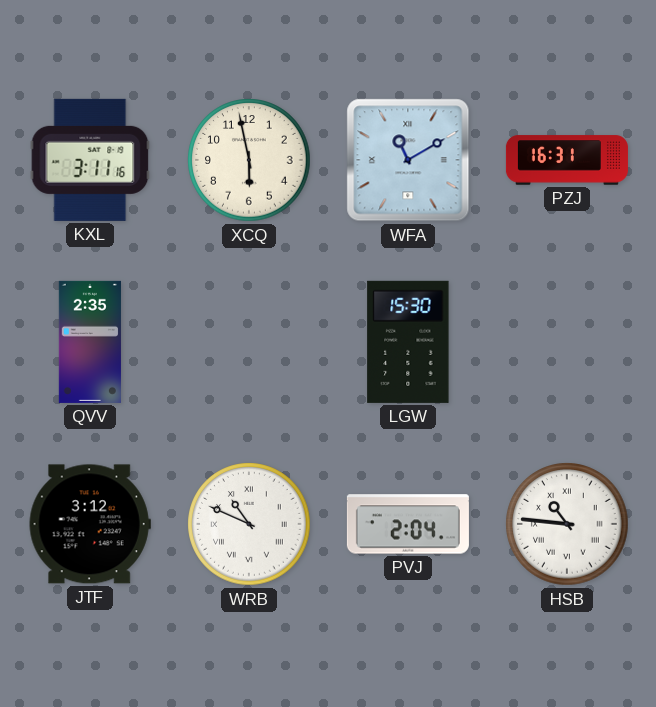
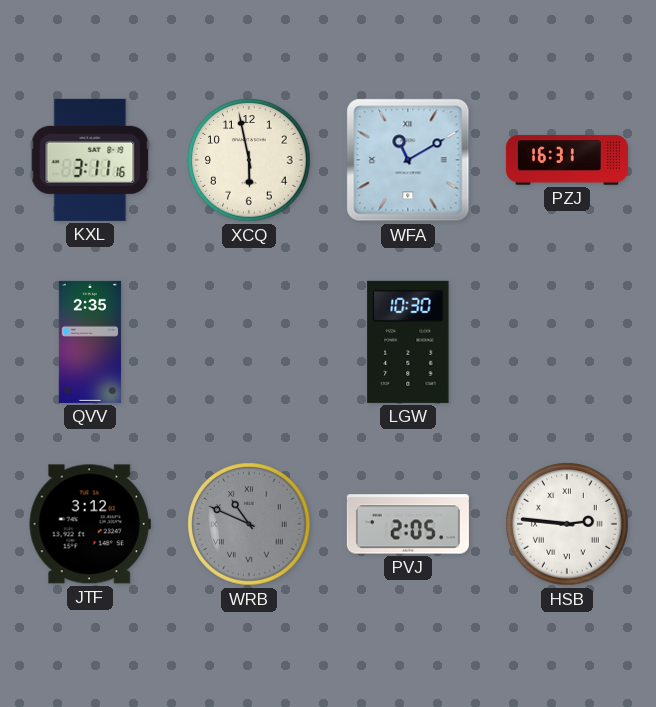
LGW: 15:30 -> 10:30 (408, 342)
WRB dial: white -> grey (249, 524)
PVJ: 2:04 -> 2:05 (408, 524)
HSB: 10:46 -> 2:46 (567, 524)
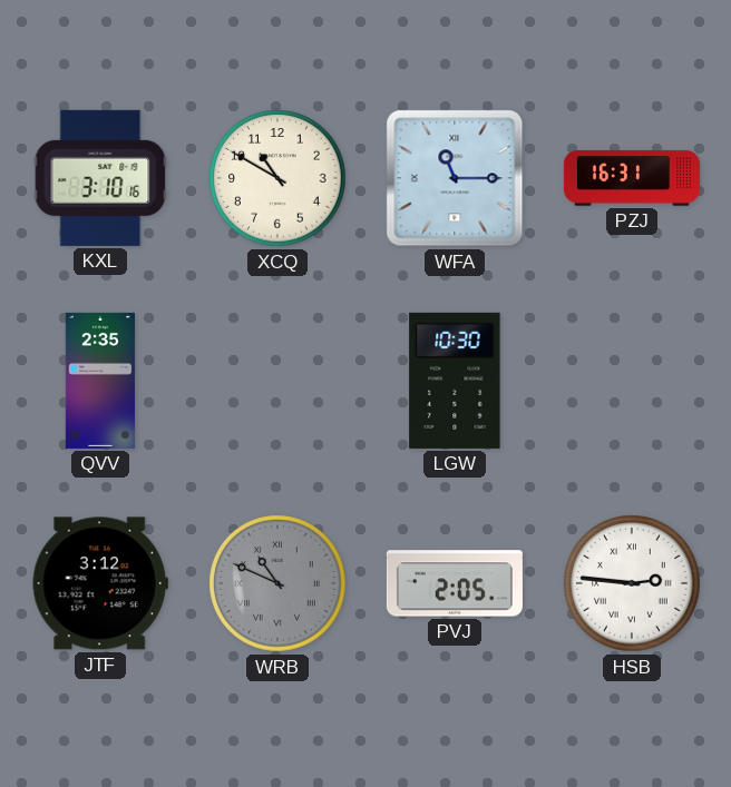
KXL: 3:11 -> 3:10 (100, 178)
XCQ: 5:58 -> 10:50 (277, 178)
WFA: 11:10 -> 11:15 (455, 178)
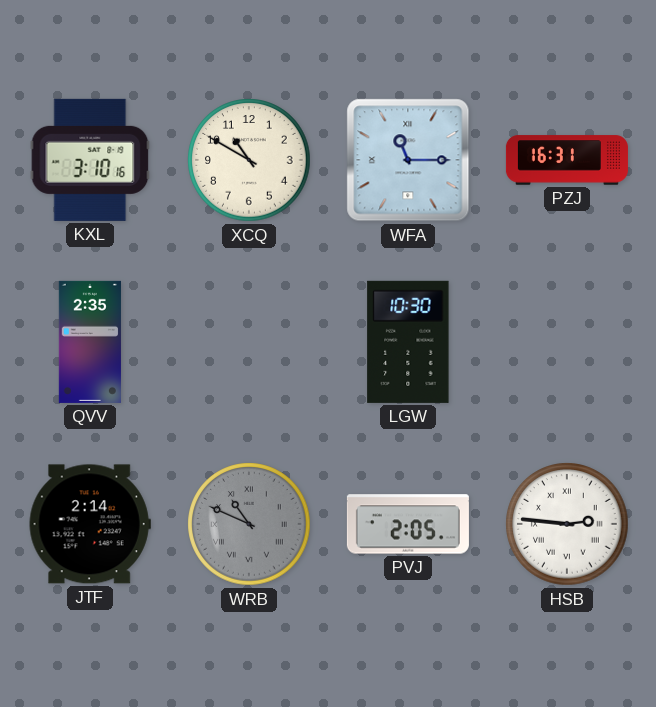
JTF: 3:12 -> 2:14 (90, 524)
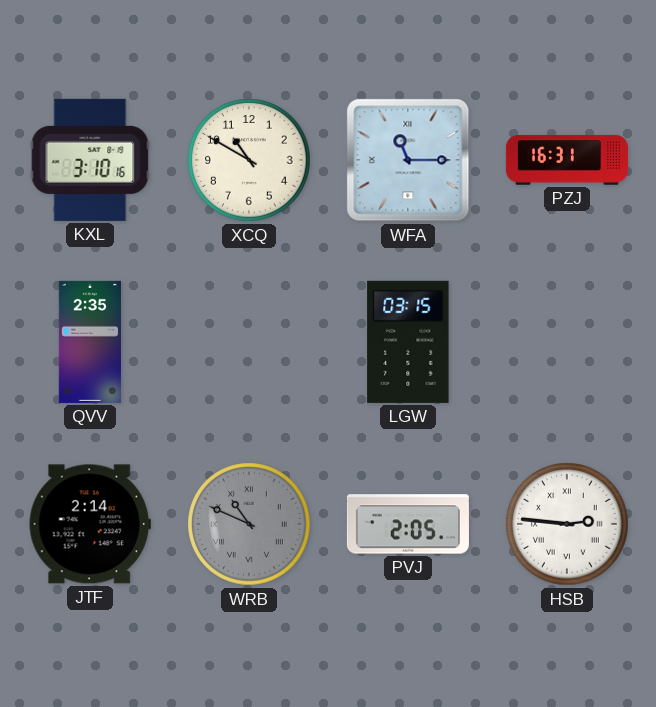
LGW: 10:30 -> 03:15 (408, 342)
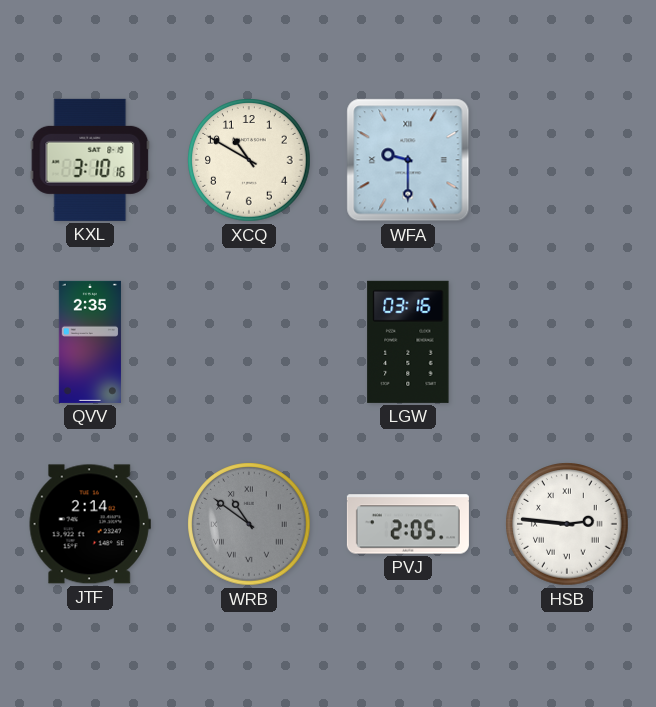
WFA: 11:15 -> 9:30 (408, 160)
PZJ: 16:31 -> none (567, 160)
LGW: 03:15 -> 03:16 (408, 342)
WRB: 10:49 -> 10:51 (249, 524)
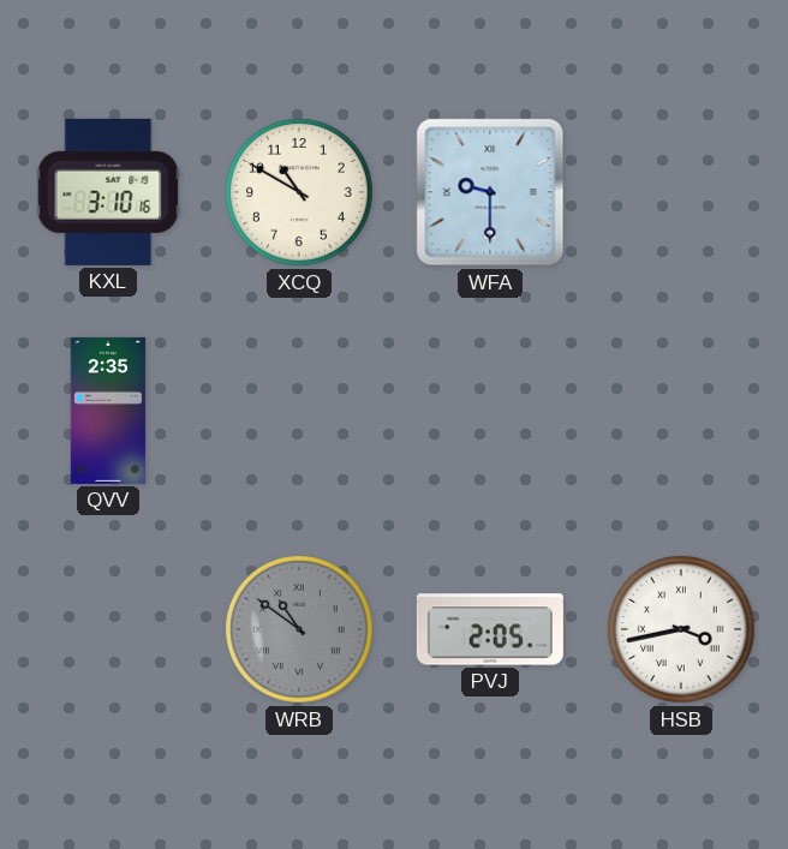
LGW: 03:16 -> none (408, 342)
JTF: 2:14 -> none (90, 524)
HSB: 2:46 -> 3:43 (681, 629)
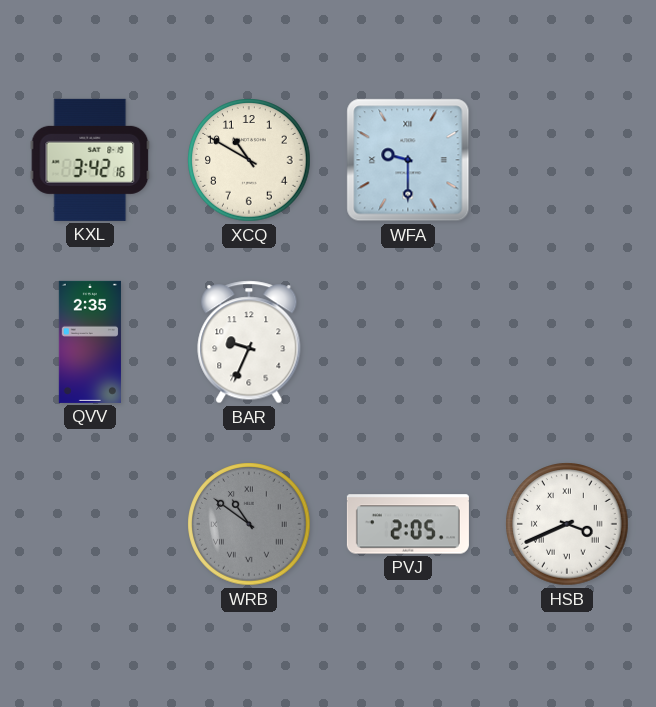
KXL: 3:10 -> 3:42 (90, 160)
BAR: none -> 9:34 (249, 342)
HSB: 3:43 -> 3:41 (567, 524)
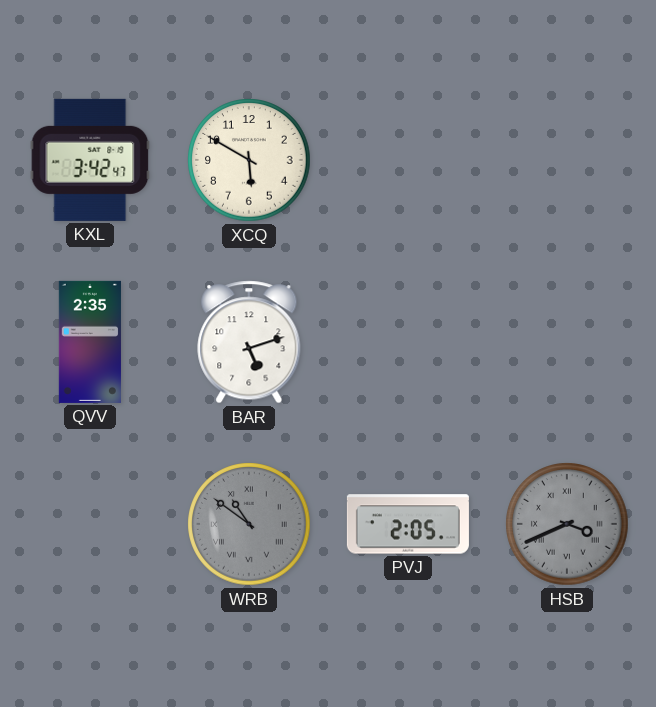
KXL: 3:42:16 -> 3:42:47 (90, 160)
XCQ: 10:50 -> 5:50 (249, 160)
WFA: 9:30 -> none (408, 160)
BAR: 9:34 -> 5:12 (249, 342)
HSB dial: white -> grey (567, 524)
